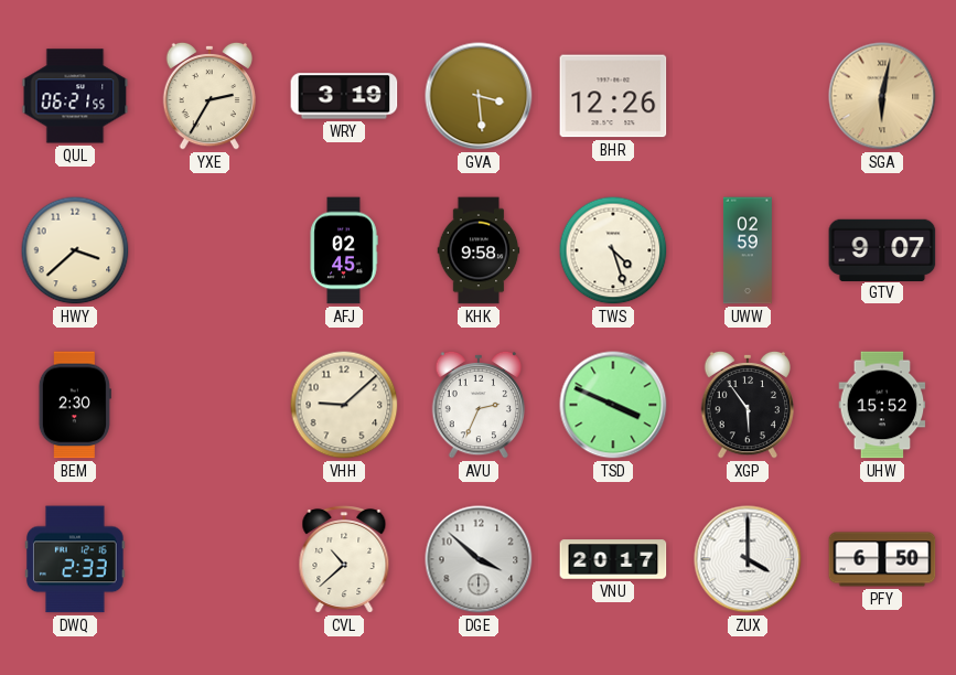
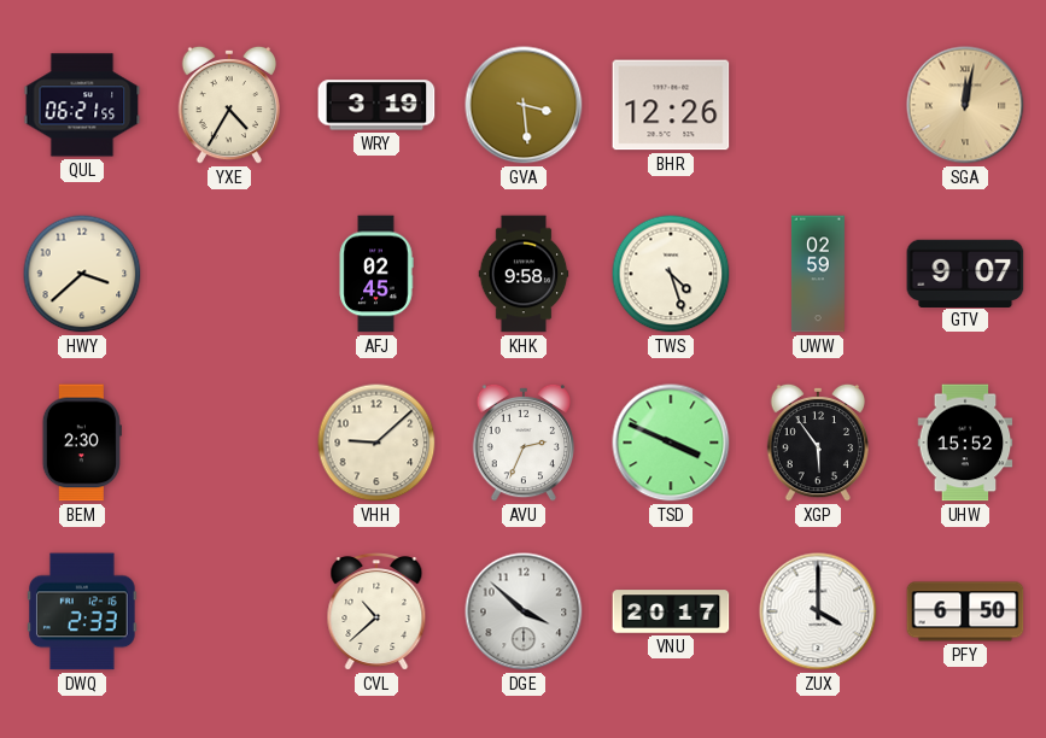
YXE: 2:35 -> 4:35 (228, 105)
SGA: 6:02 -> 12:02 (965, 105)
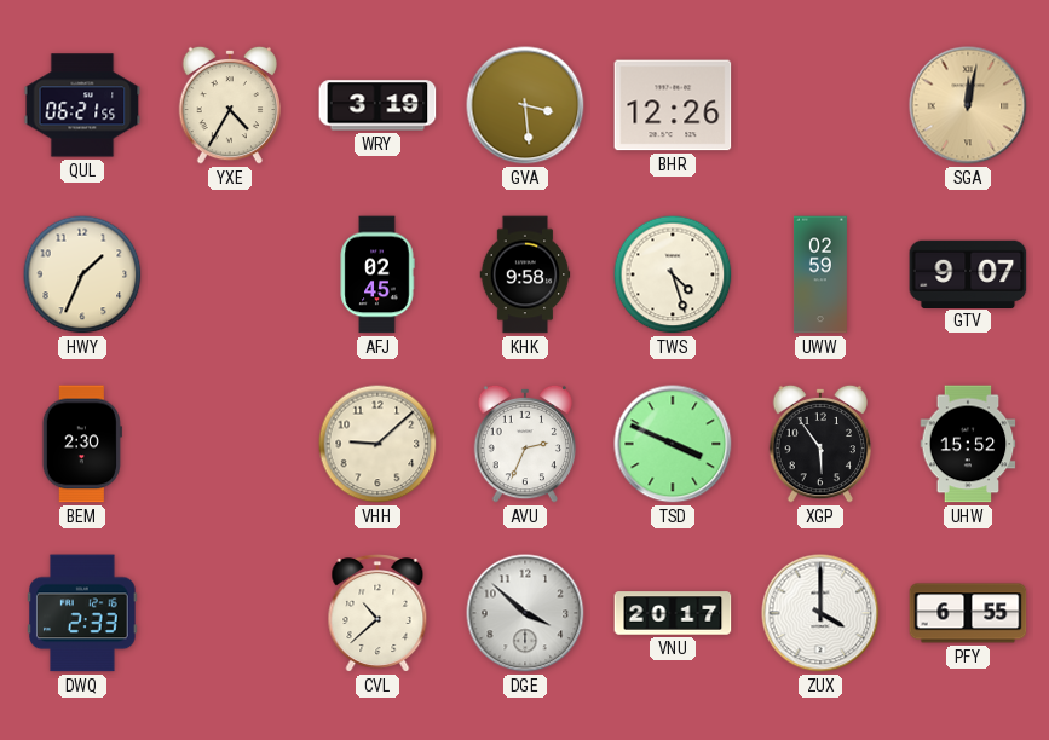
HWY: 3:38 -> 1:34 (82, 274)
PFY: 6:50 -> 6:55 (968, 613)
